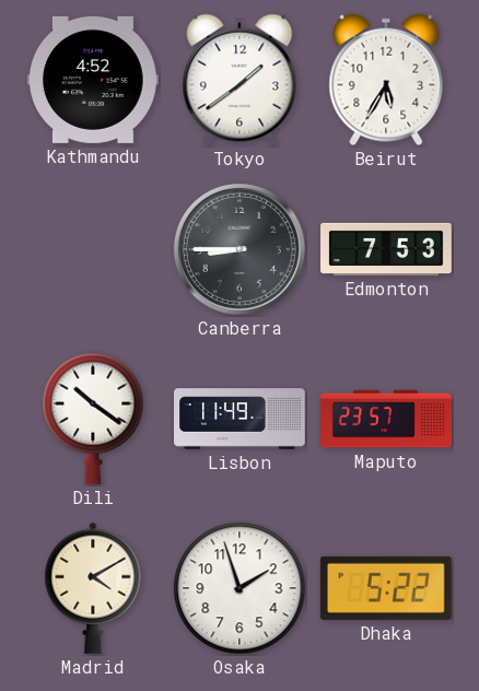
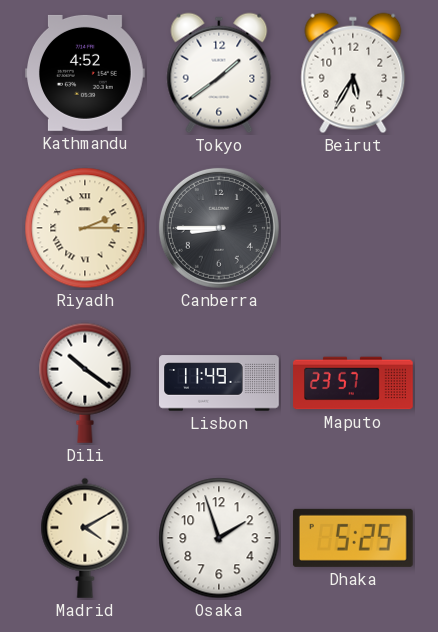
Riyadh: none -> 2:15 (85, 228)
Edmonton: 7:53 -> none (386, 249)
Dhaka: 5:22 -> 5:25 (353, 538)
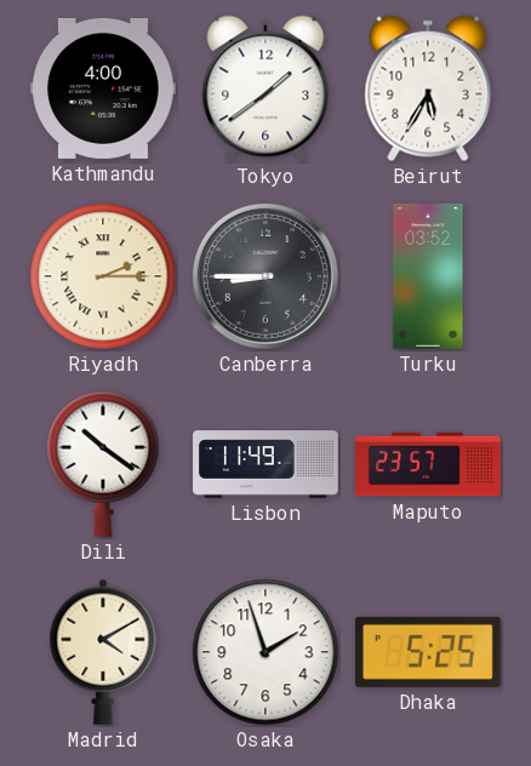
Kathmandu: 4:52 -> 4:00 (104, 88)
Turku: none -> 03:52 (428, 276)
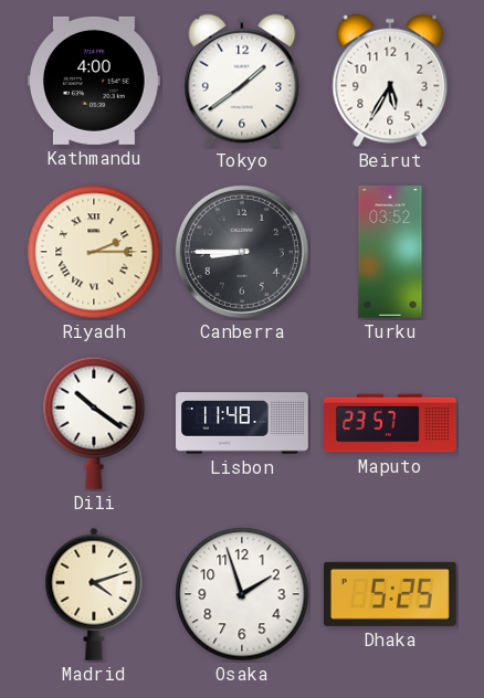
Lisbon: 11:49 -> 11:48 (242, 423)
Madrid: 4:10 -> 4:12 (94, 594)
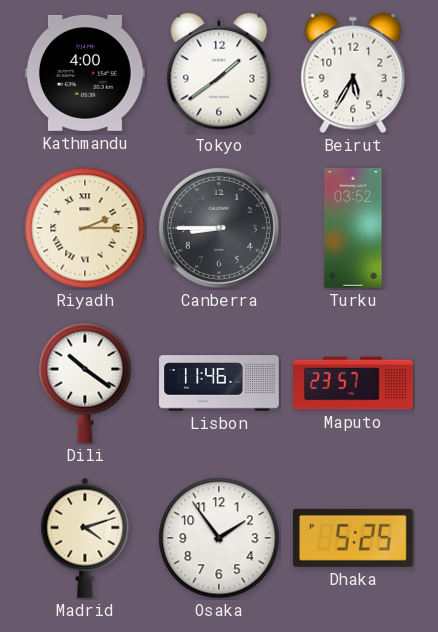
Lisbon: 11:48 -> 11:46 (219, 383)
Osaka: 1:57 -> 1:54 (219, 538)
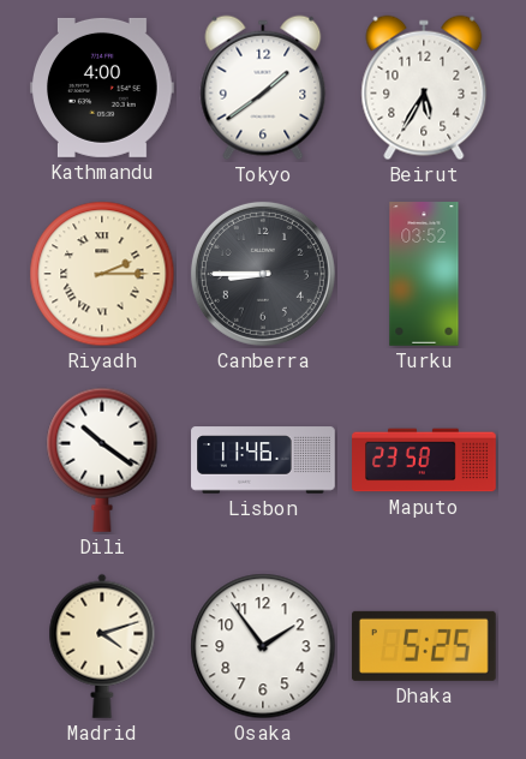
Maputo: 23:57 -> 23:58 (424, 460)
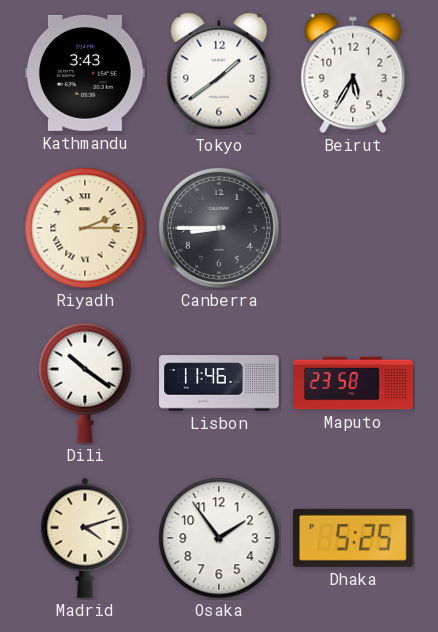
Kathmandu: 4:00 -> 3:43 (86, 73)
Turku: 03:52 -> none (424, 274)
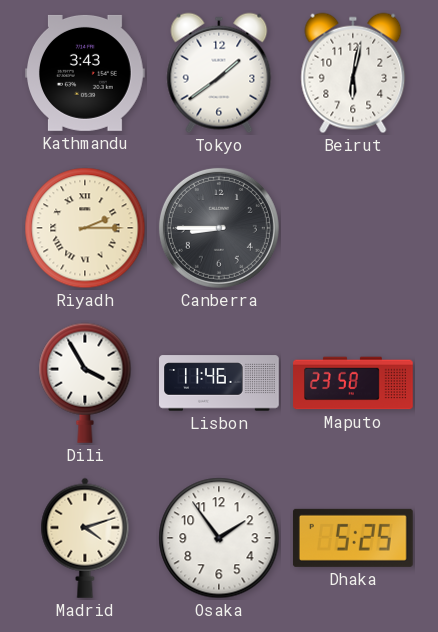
Beirut: 5:35 -> 6:02 (353, 73)
Dili: 10:21 -> 3:55 (85, 383)
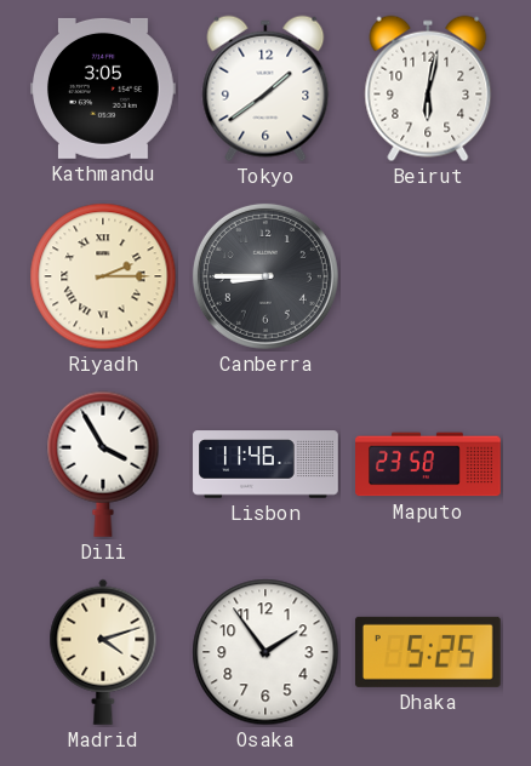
Kathmandu: 3:43 -> 3:05 (104, 88)
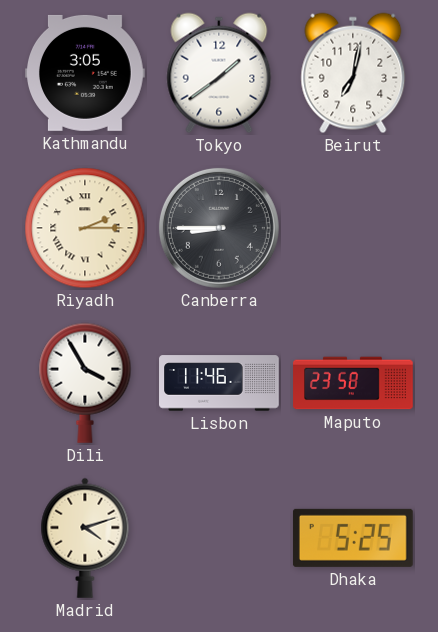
Beirut: 6:02 -> 7:02 (353, 73)
Osaka: 1:54 -> none (265, 652)
